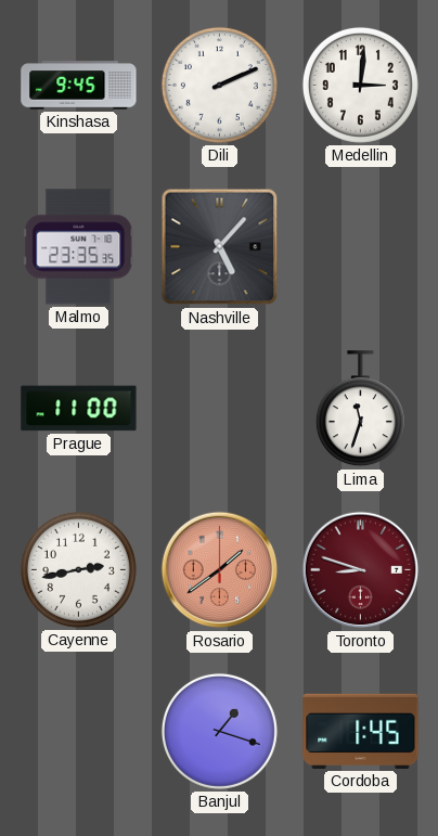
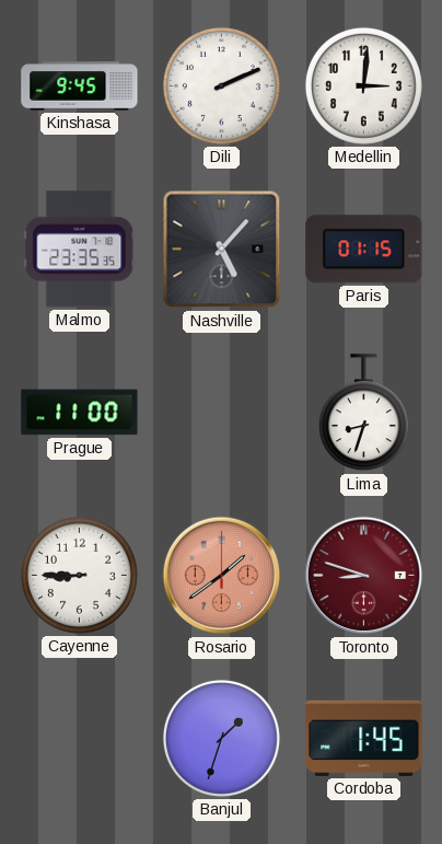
Paris: none -> 01:15 (364, 250)
Lima: 11:33 -> 8:33 (363, 413)
Cayenne: 2:43 -> 8:45 (79, 575)
Banjul: 1:18 -> 1:33 (221, 738)
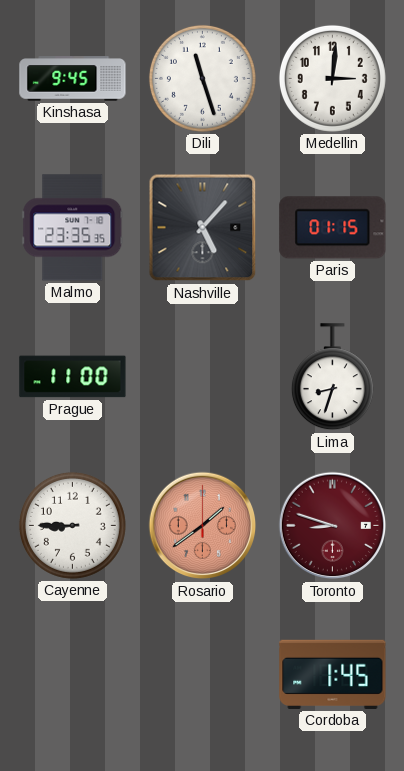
Dili: 2:11 -> 11:27 (202, 78)
Banjul: 1:33 -> none (221, 738)
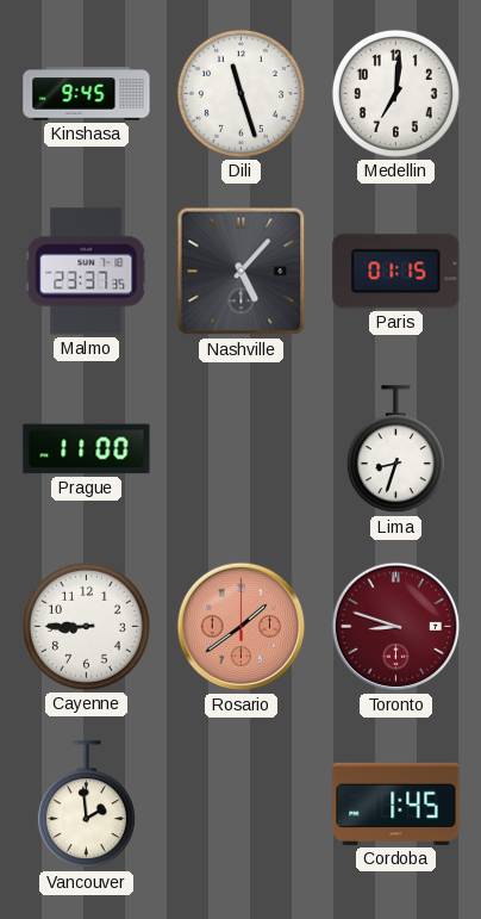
Medellin: 3:01 -> 7:01 (395, 93)
Malmo: 23:35 -> 23:37 (87, 272)
Vancouver: none -> 1:59 (86, 805)
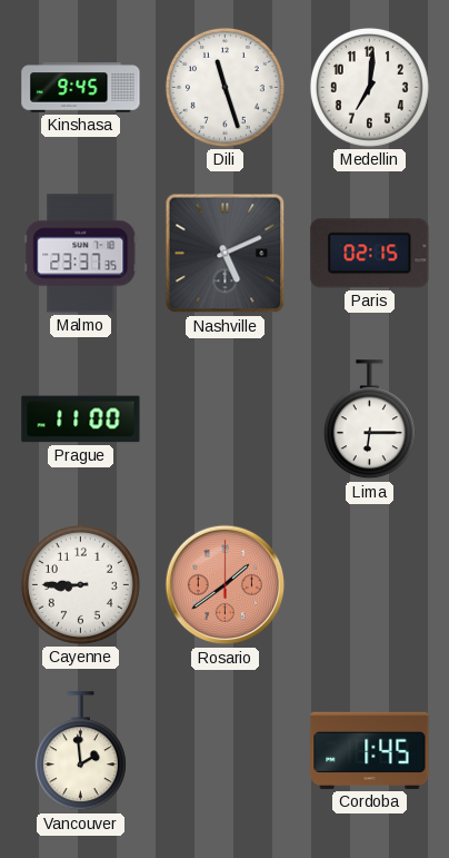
Nashville: 5:07 -> 5:11 (226, 254)
Paris: 01:15 -> 02:15 (370, 254)
Lima: 8:33 -> 6:15 (369, 420)
Toronto: 8:48 -> none (396, 627)
